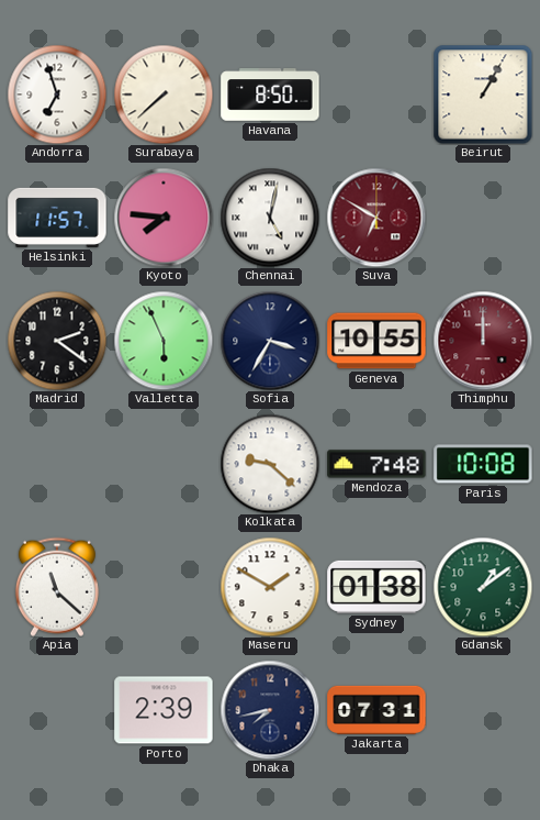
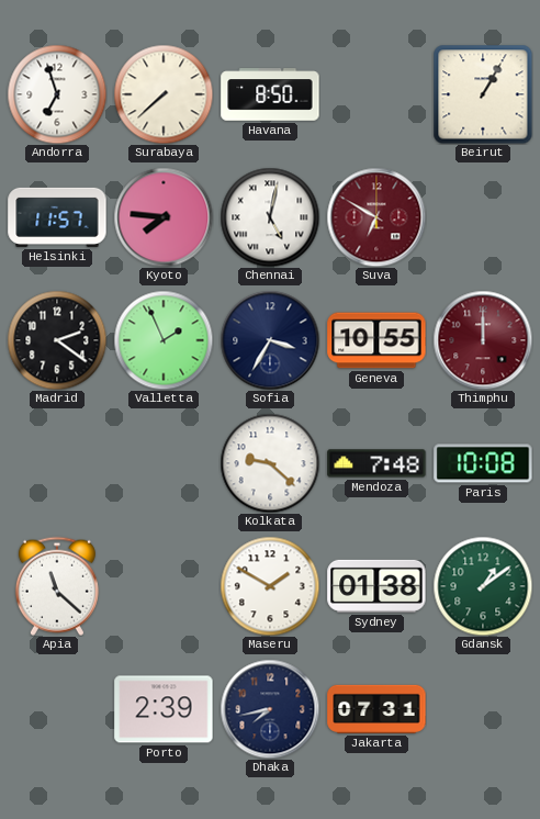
Valletta: 5:56 -> 1:56 (164, 340)
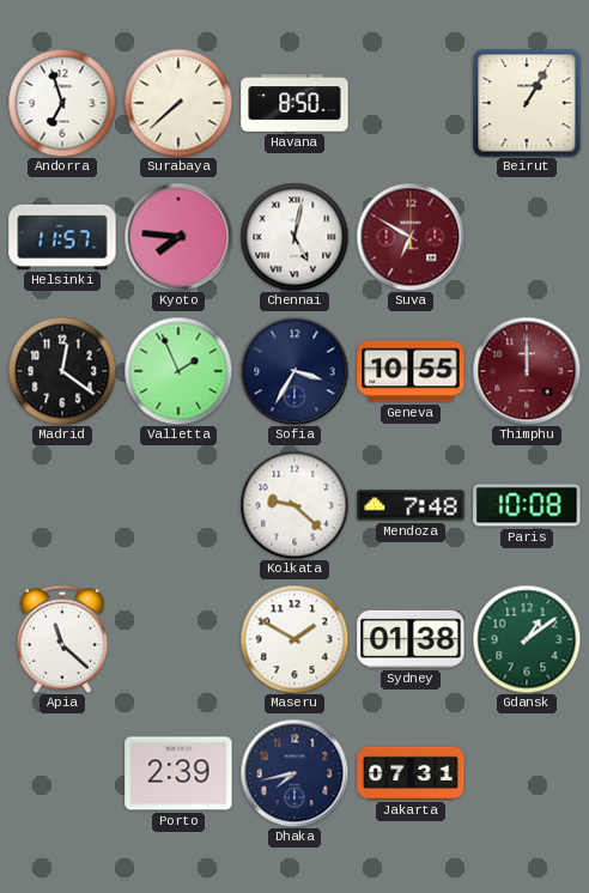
Madrid: 2:21 -> 12:21 (62, 371)
